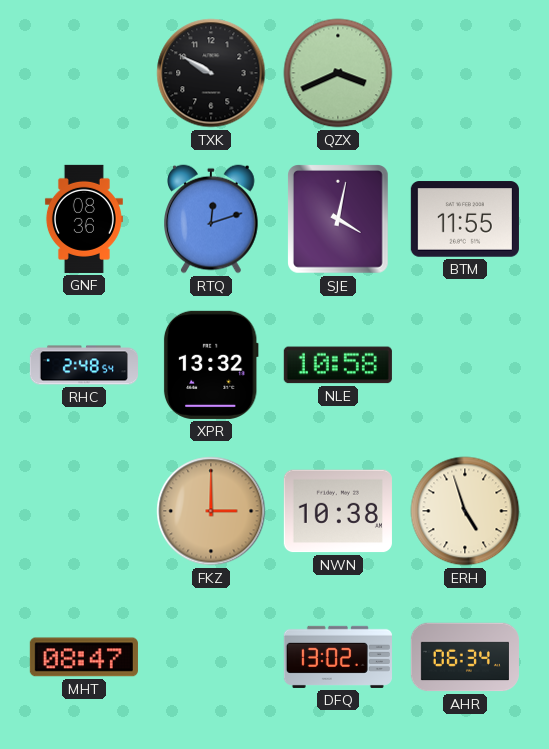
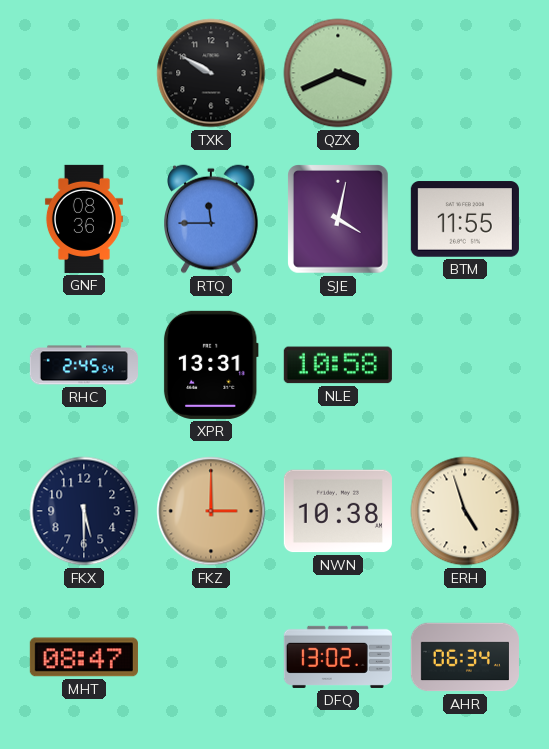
RTQ: 12:12 -> 11:45 (212, 219)
RHC: 2:48 -> 2:45 (83, 365)
XPR: 13:32 -> 13:31 (211, 365)
FKX: none -> 5:30 (84, 511)
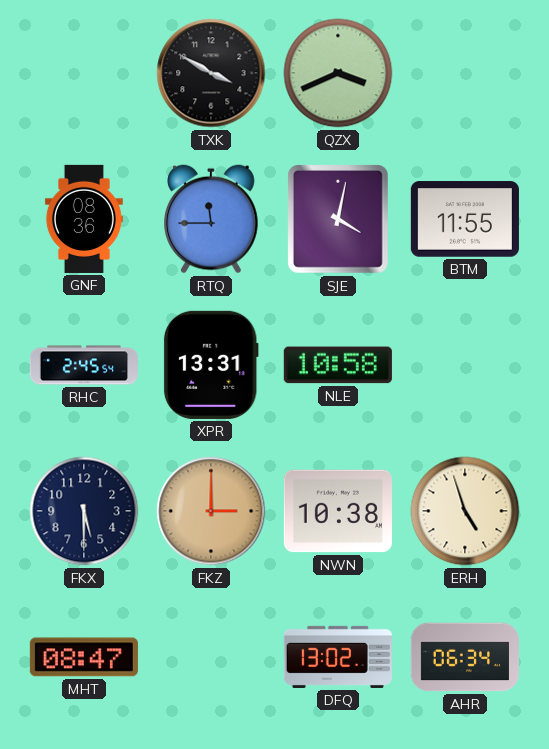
TXK: 9:50 -> 3:50 (211, 73)
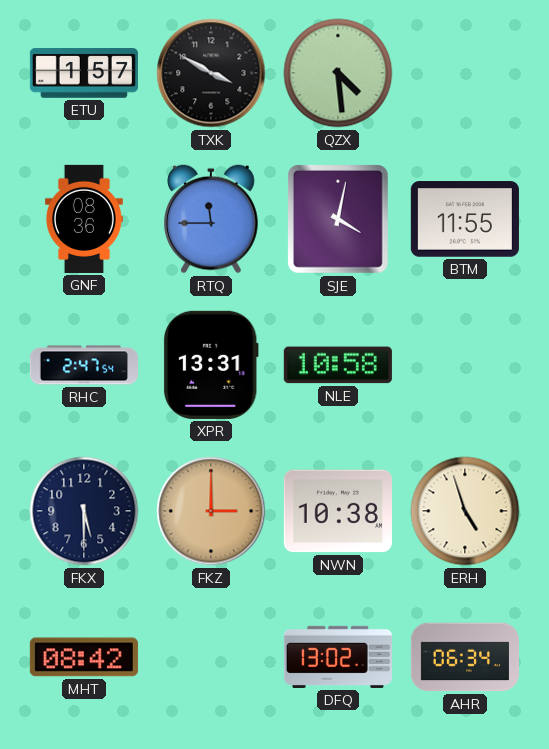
ETU: none -> 1:57 (84, 73)
QZX: 3:41 -> 4:29 (338, 73)
RHC: 2:45 -> 2:47 (83, 365)
MHT: 08:47 -> 08:42 (84, 657)
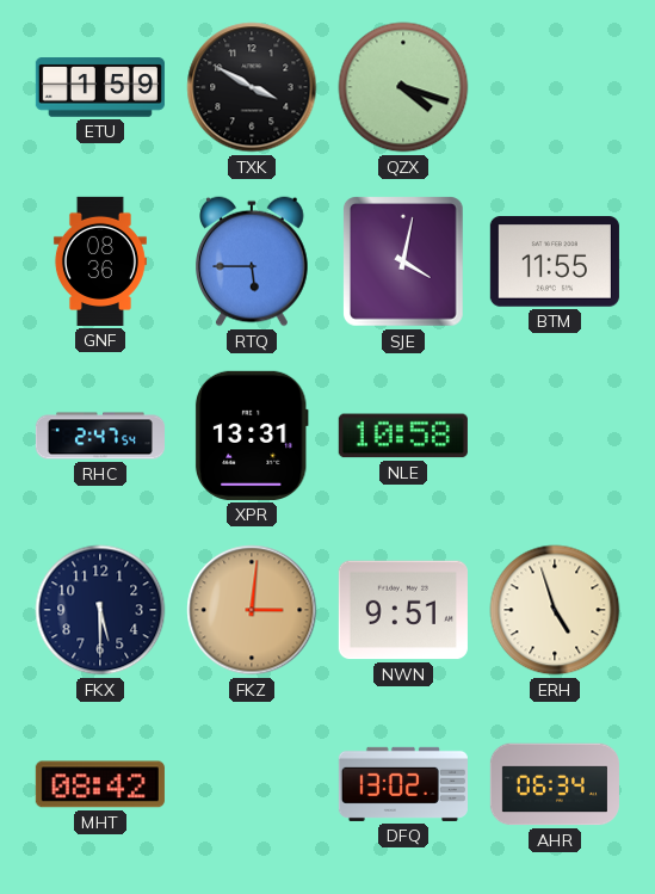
ETU: 1:57 -> 1:59 (100, 87)
QZX: 4:29 -> 4:18 (403, 87)
RTQ: 11:45 -> 5:45 (253, 261)
FKZ: 3:00 -> 3:01 (252, 610)
NWN: 10:38 -> 9:51 (403, 610)
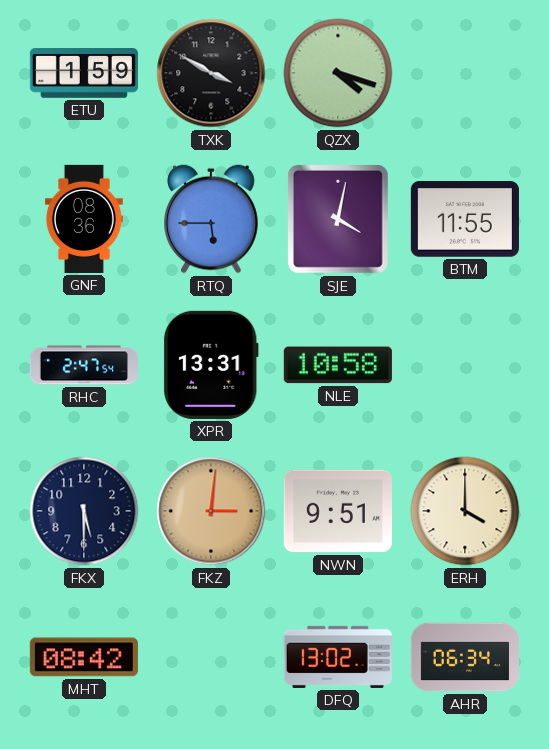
ERH: 4:57 -> 4:00 (465, 511)
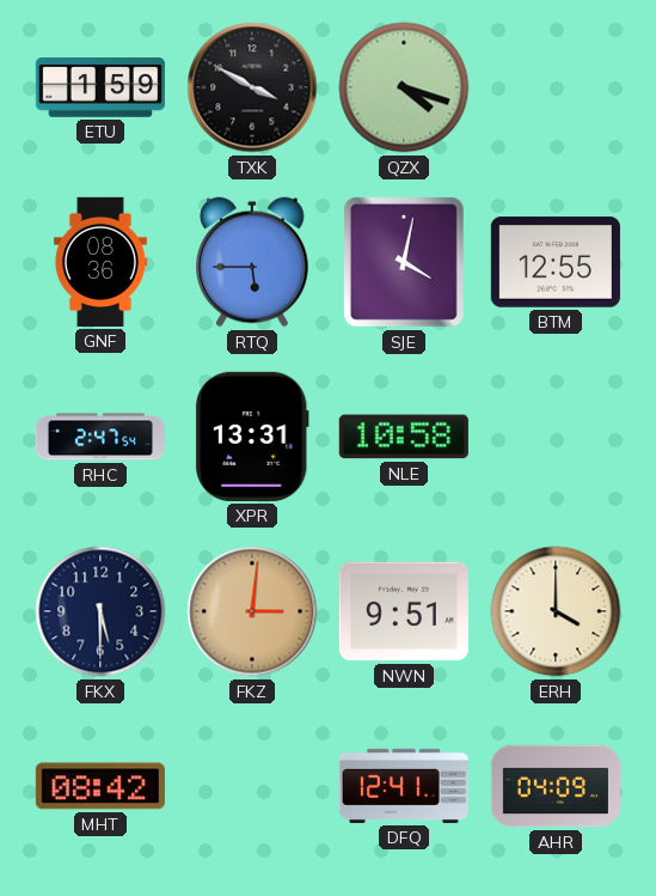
BTM: 11:55 -> 12:55 (556, 262)
DFQ: 13:02 -> 12:41 (404, 786)
AHR: 06:34 -> 04:09 (556, 786)
